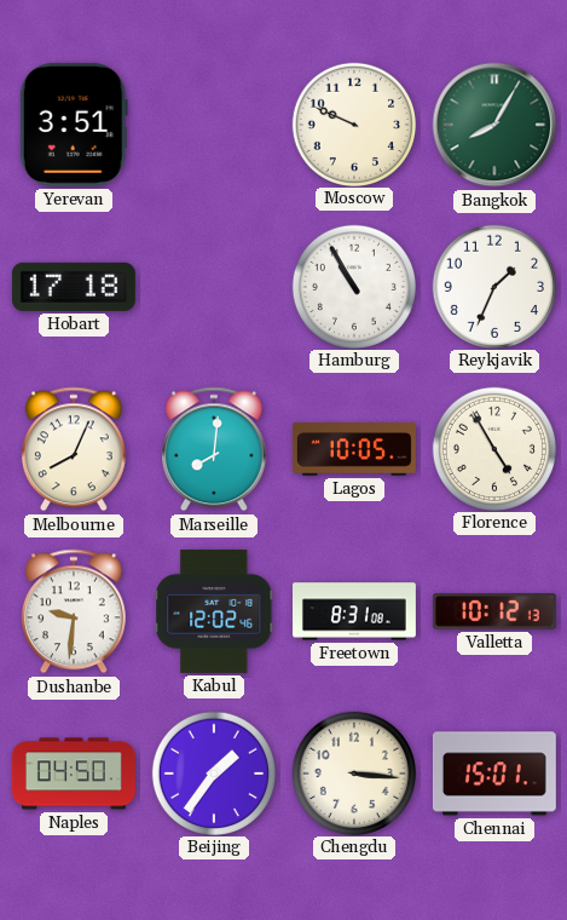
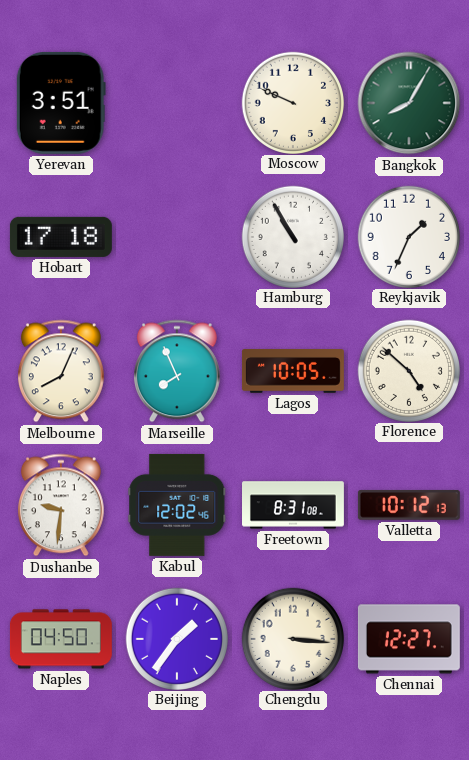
Marseille: 8:01 -> 7:56 (177, 371)
Florence: 4:55 -> 4:52 (408, 370)
Chennai: 15:01 -> 12:27 (409, 639)
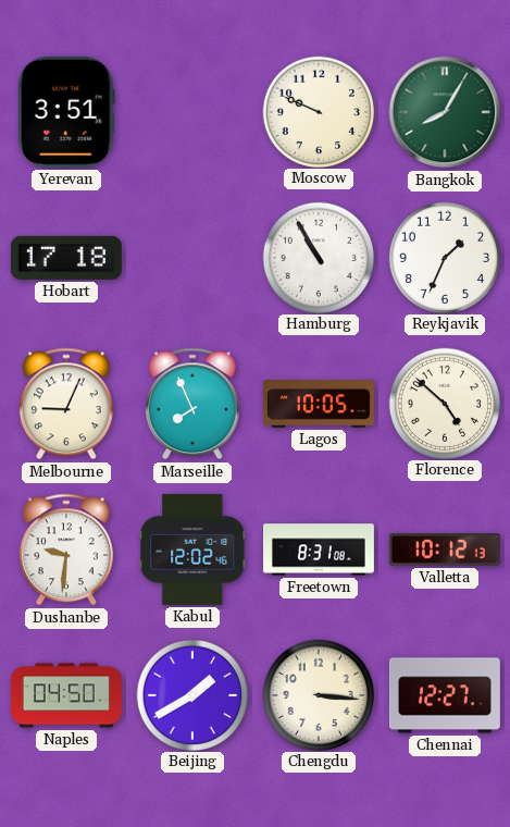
Melbourne: 8:04 -> 9:04 (66, 404)
Beijing: 1:36 -> 1:40 (191, 694)
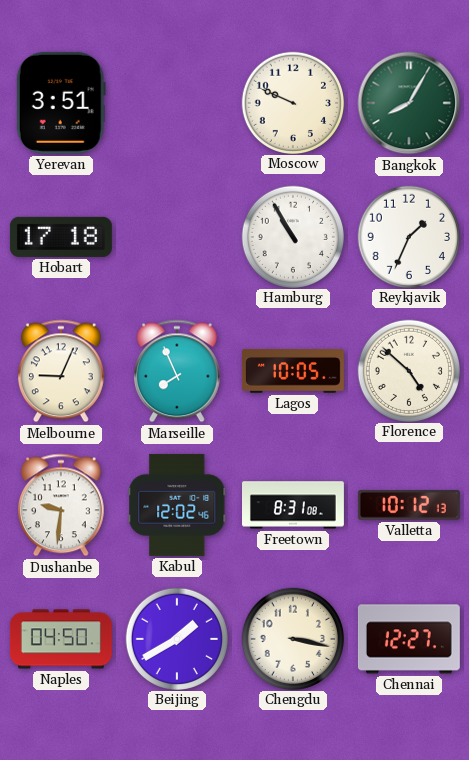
Chengdu: 3:16 -> 3:17 (292, 638)
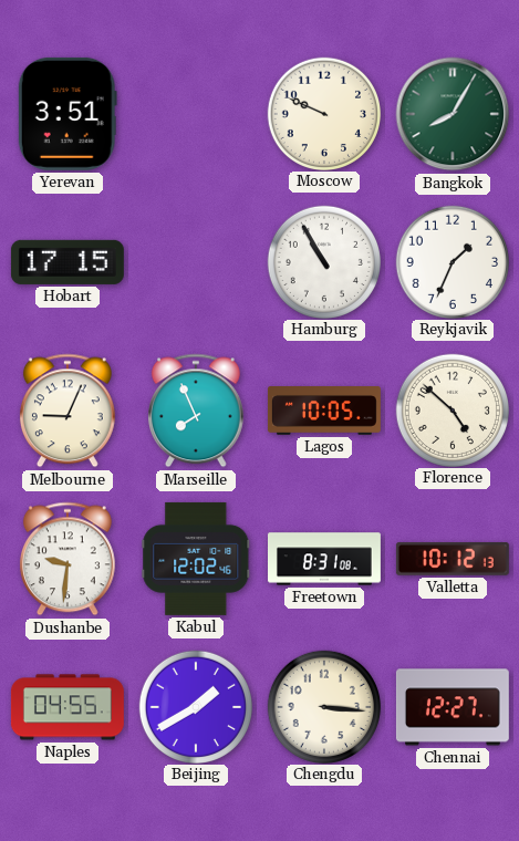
Hobart: 17:18 -> 17:15 (68, 262)
Naples: 04:50 -> 04:55 (68, 707)
Chengdu: 3:17 -> 3:16 (323, 706)
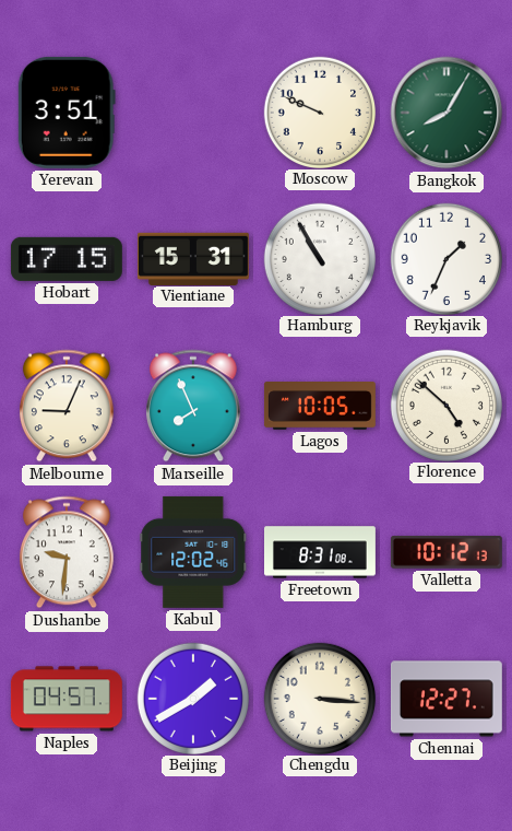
Vientiane: none -> 15:31 (193, 258)
Naples: 04:55 -> 04:57 (67, 699)
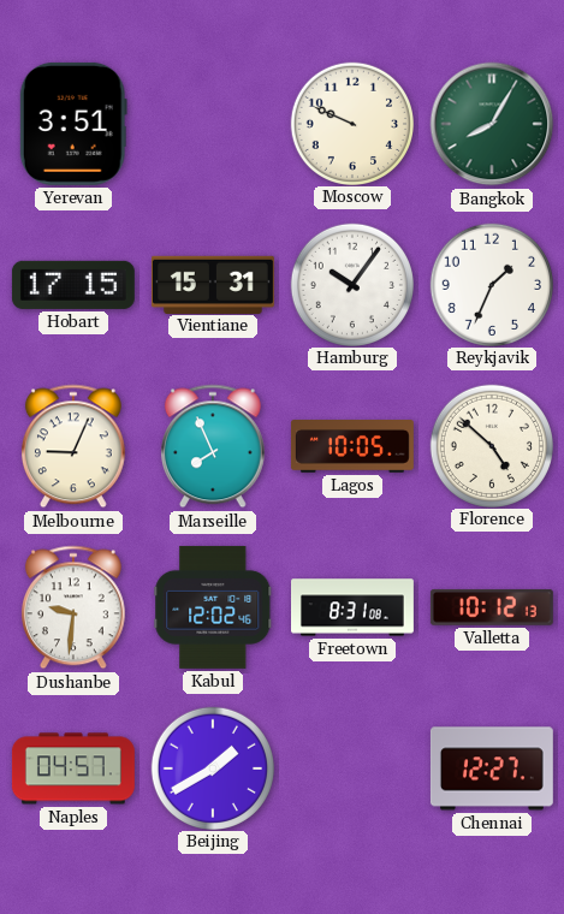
Hamburg: 10:55 -> 10:06 (351, 284)
Chengdu: 3:16 -> none (319, 698)
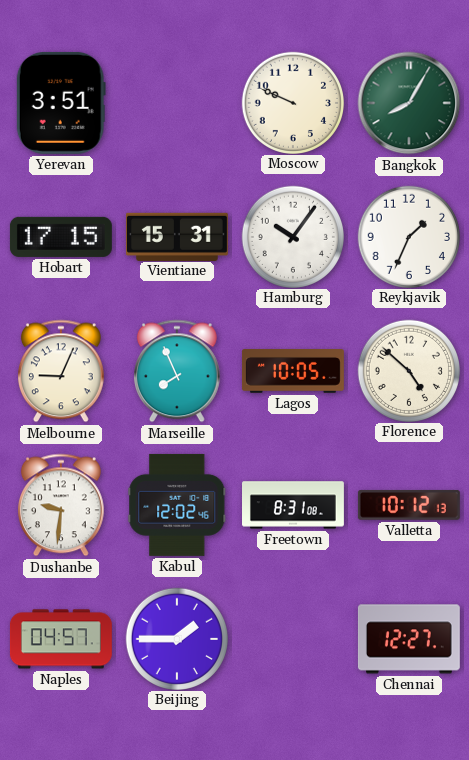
Beijing: 1:40 -> 1:45 (176, 638)
